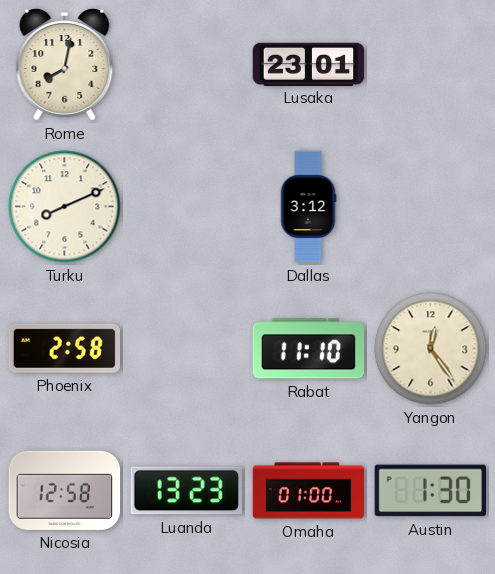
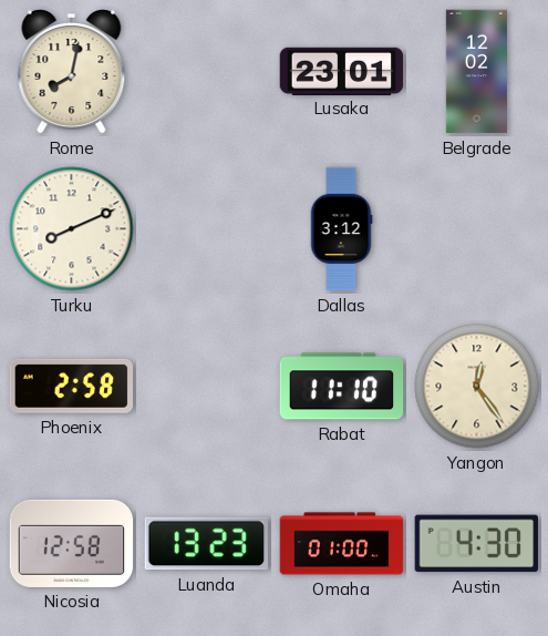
Belgrade: none -> 12:02 (476, 72)
Austin: 1:30 -> 4:30 (476, 544)
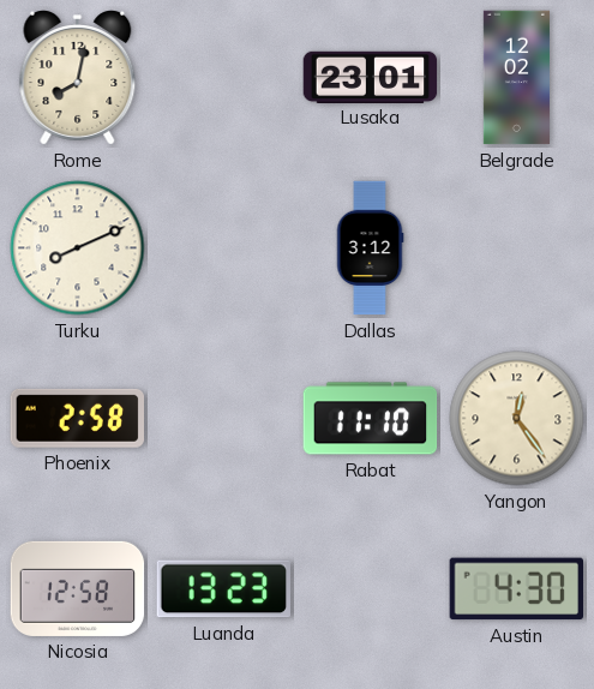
Omaha: 01:00 -> none (342, 544)
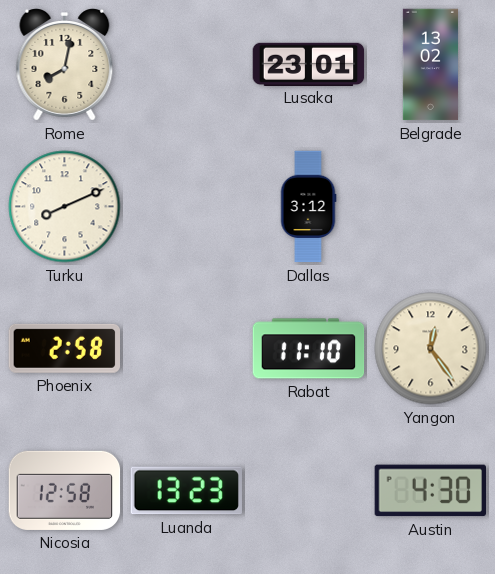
Belgrade: 12:02 -> 13:02 (430, 65)
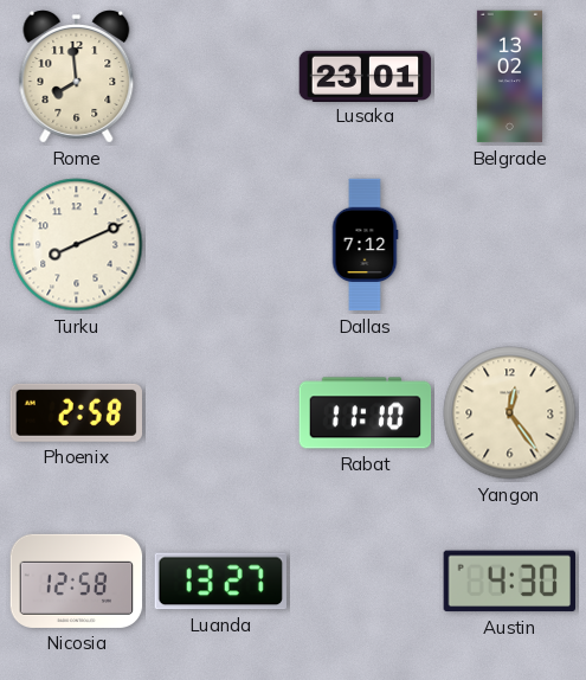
Rome: 8:02 -> 7:59 (77, 77)
Dallas: 3:12 -> 7:12 (365, 245)
Luanda: 13:23 -> 13:27 (220, 582)
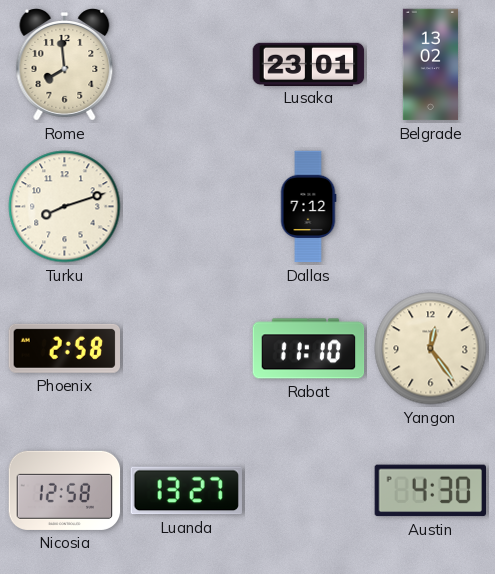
Turku: 8:11 -> 8:12 (65, 207)
